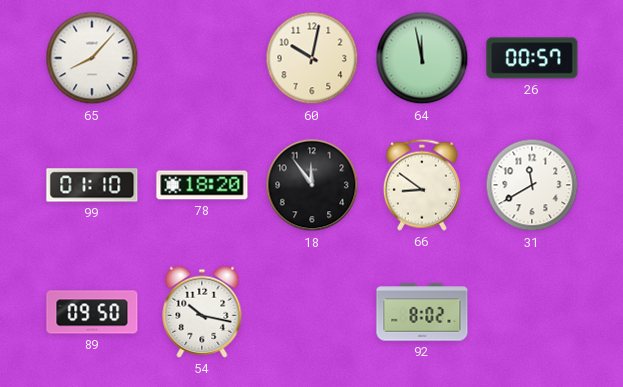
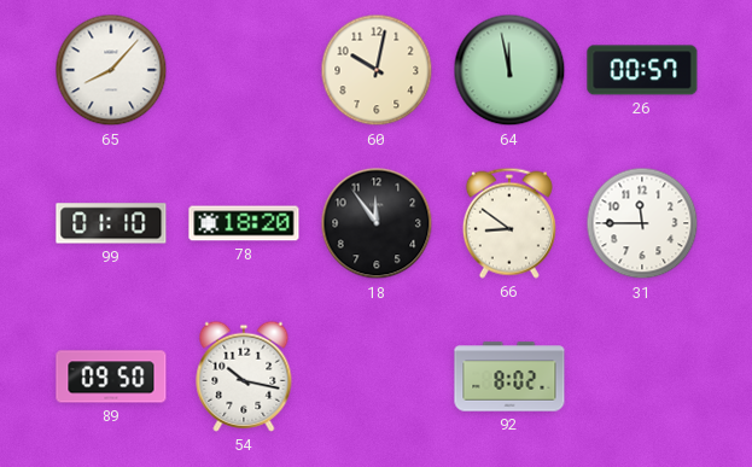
31: 11:40 -> 11:45 (642, 223)
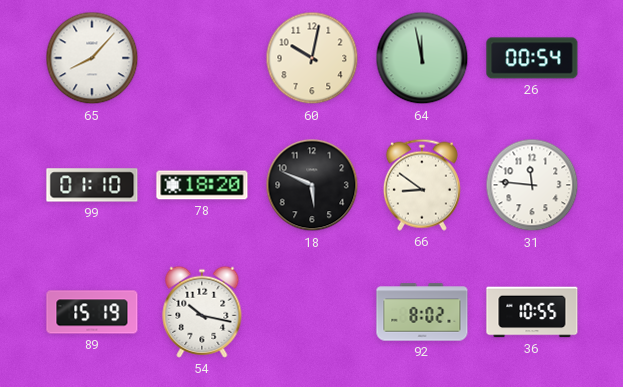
26: 00:57 -> 00:54 (532, 58)
18: 11:54 -> 5:49 (312, 185)
31: 11:45 -> 11:46 (532, 185)
89: 09:50 -> 15:19 (92, 312)
36: none -> 10:55 (532, 312)
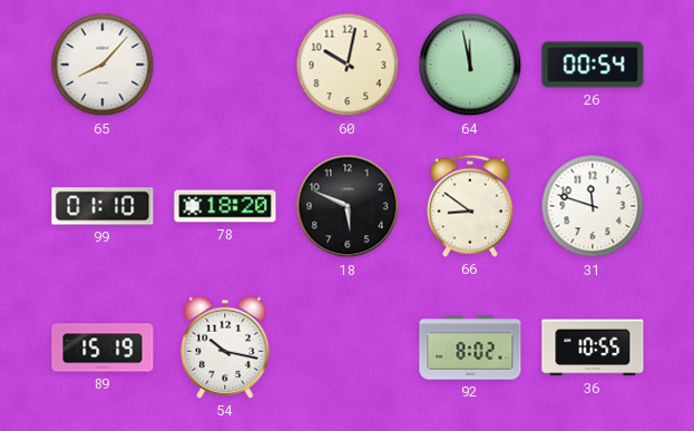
31: 11:46 -> 11:48 (593, 206)
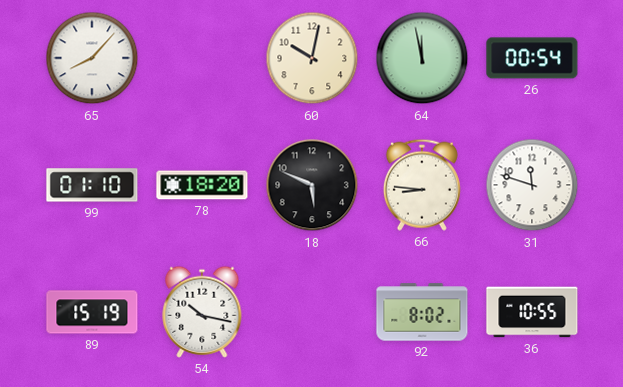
66: 8:51 -> 8:46 (422, 185)
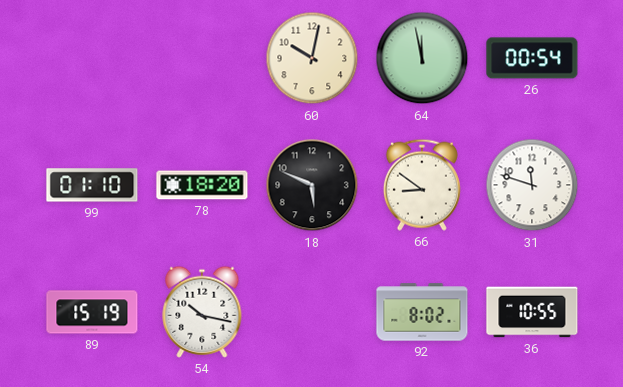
65: 8:07 -> none (92, 58)
66: 8:46 -> 8:51 (422, 185)
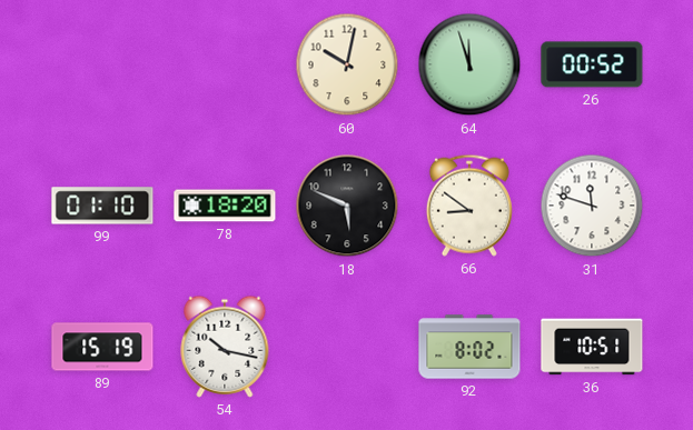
64: 11:58 -> 11:57 (469, 64)
26: 00:54 -> 00:52 (592, 64)
36: 10:55 -> 10:51 (592, 347)
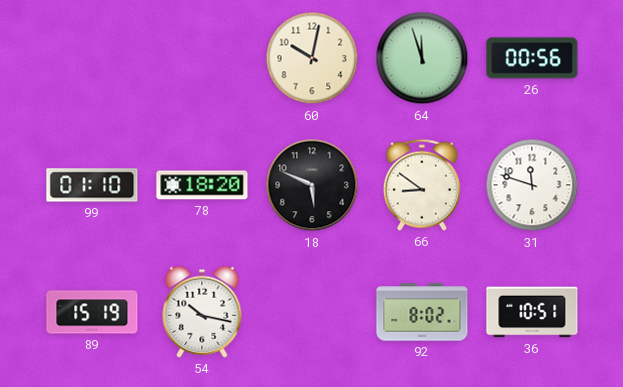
26: 00:52 -> 00:56 (532, 58)
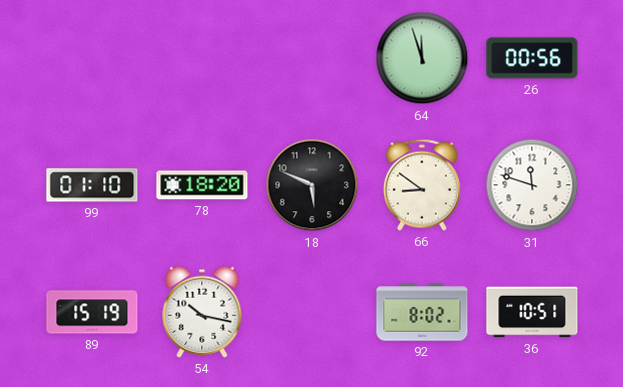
60: 10:02 -> none (312, 58)
